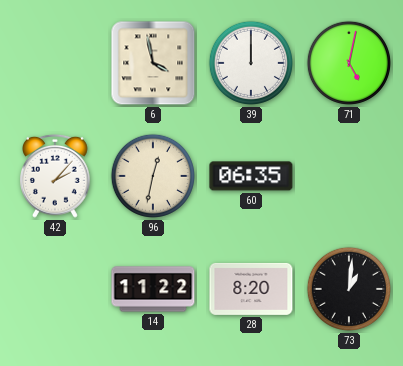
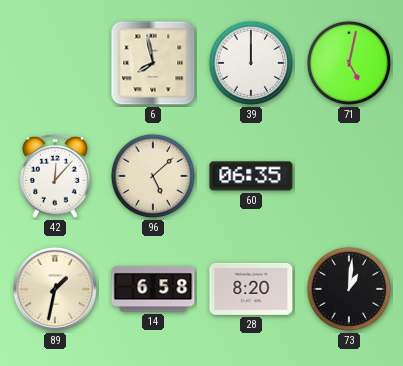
6: 3:58 -> 7:58 (153, 63)
42: 2:07 -> 12:07 (56, 176)
96: 12:32 -> 5:08 (153, 176)
89: none -> 1:32 (55, 289)
14: 11:22 -> 6:58 (153, 289)
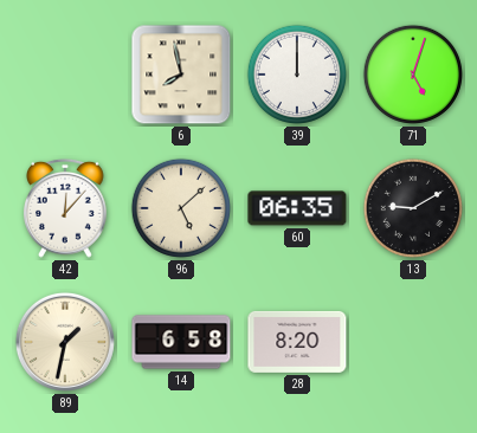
71: 5:02 -> 5:03 (413, 75)
13: none -> 9:10 (413, 208)
73: 1:01 -> none (349, 289)
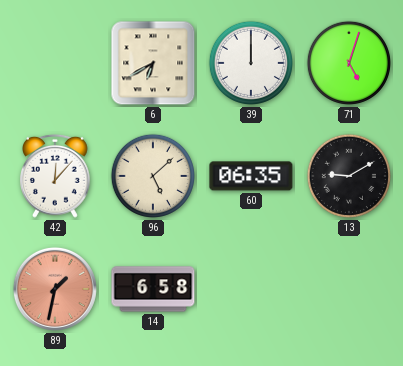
6: 7:58 -> 6:40 (153, 63)
89 dial: cream -> salmon (55, 289)
28: 8:20 -> none (297, 342)
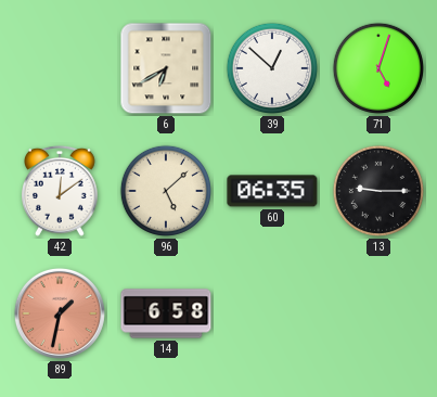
39: 12:00 -> 12:52 (272, 68)
42: 12:07 -> 12:09 (61, 191)
13: 9:10 -> 9:15 (378, 191)
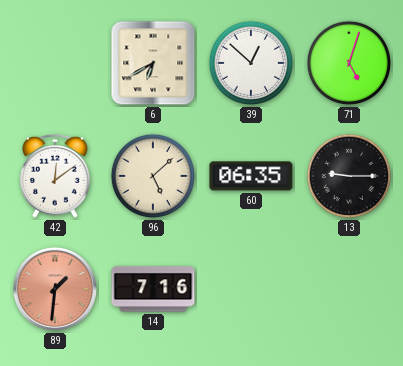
89: 1:32 -> 1:31 (55, 289)
14: 6:58 -> 7:16 (153, 289)
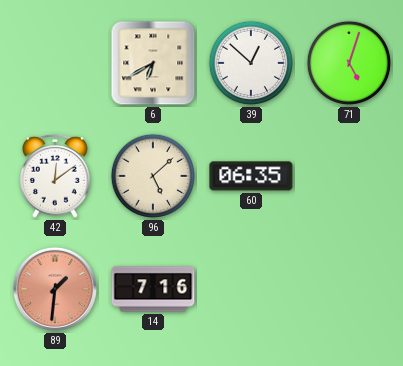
13: 9:15 -> none (349, 176)
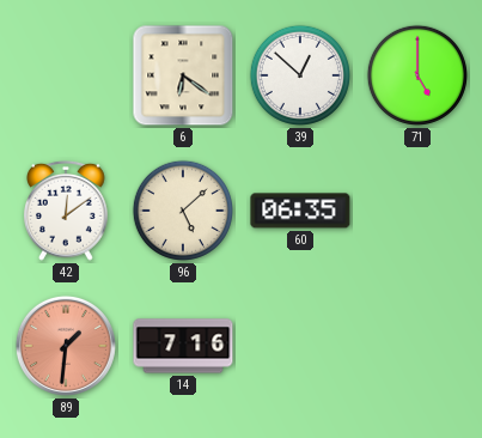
6: 6:40 -> 6:21 (183, 75)
71: 5:03 -> 5:00 (417, 75)
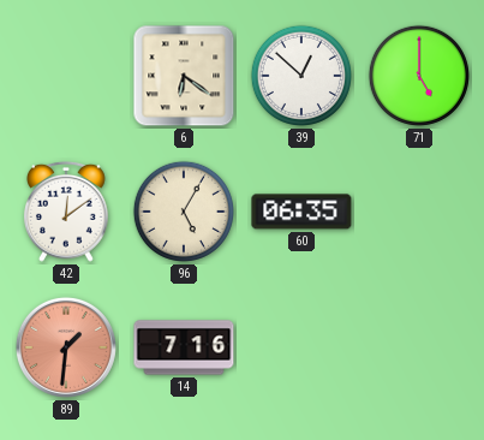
96: 5:08 -> 5:05 (184, 212)
